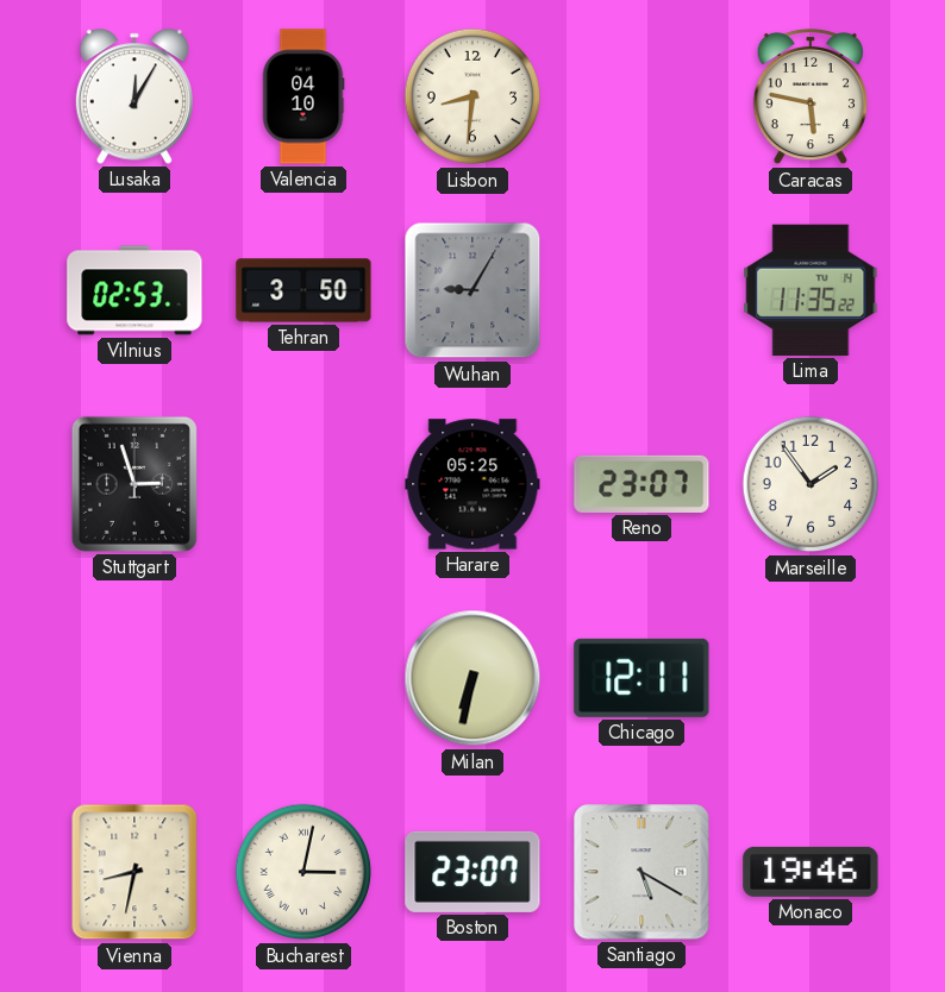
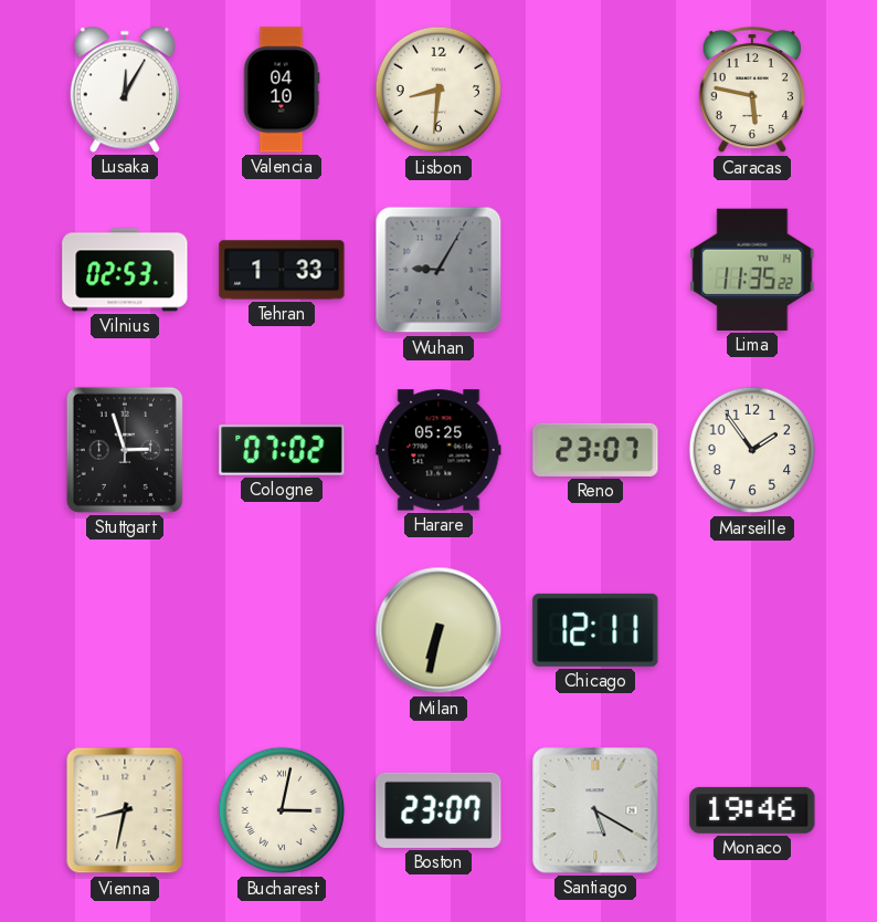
Tehran: 3:50 -> 1:33 (282, 270)
Cologne: none -> 07:02 (282, 451)
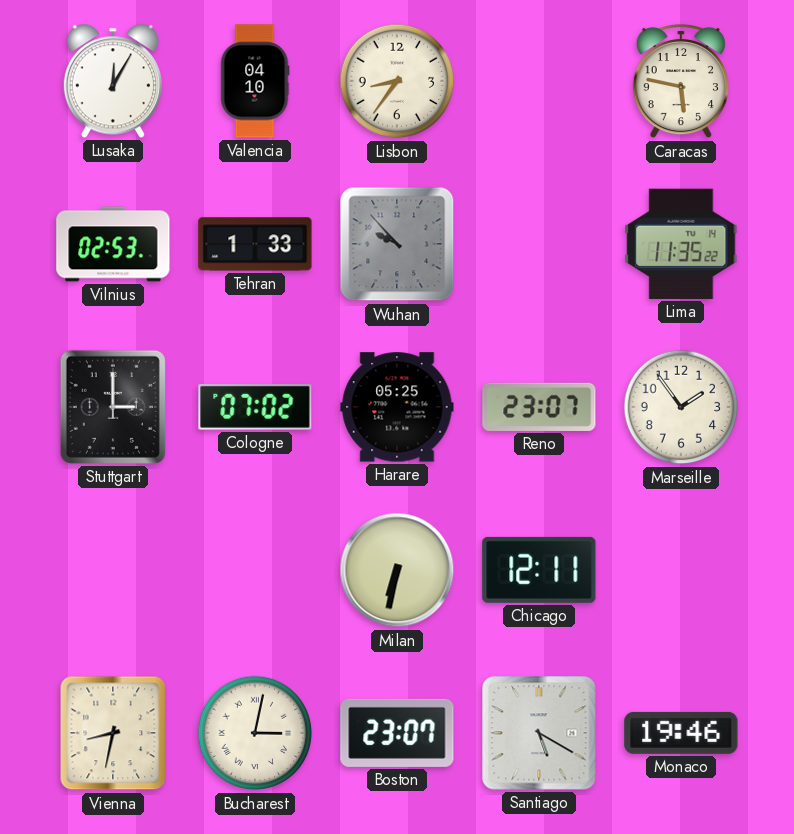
Lisbon: 8:31 -> 8:36 (397, 81)
Wuhan: 9:05 -> 9:53 (397, 244)
Stuttgart: 2:57 -> 3:00 (113, 407)
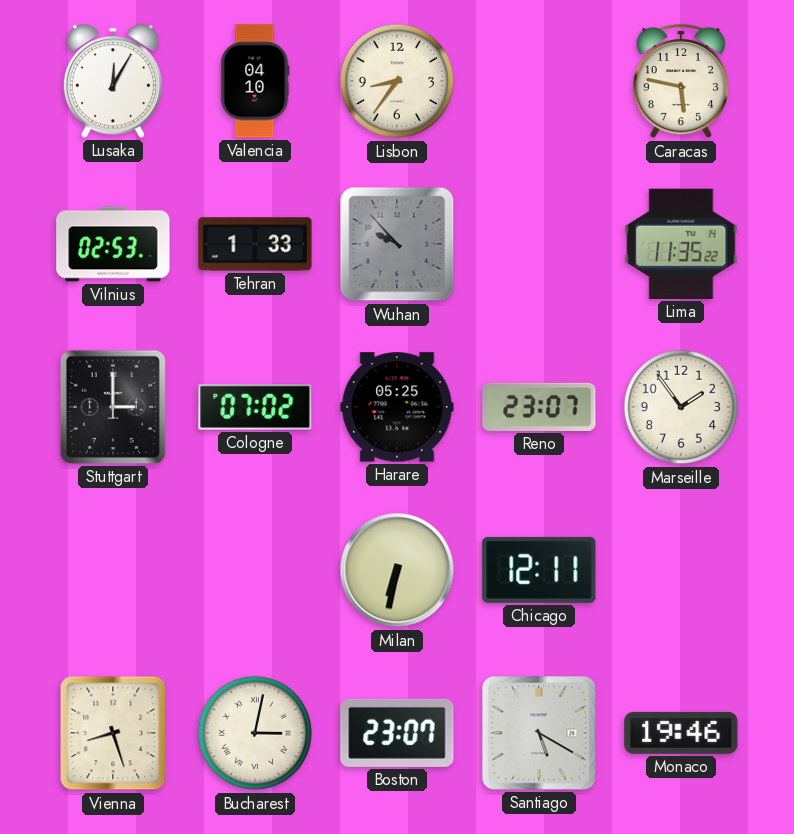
Vienna: 8:32 -> 8:27 (113, 733)
